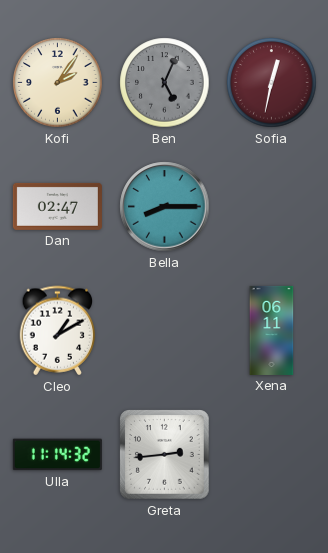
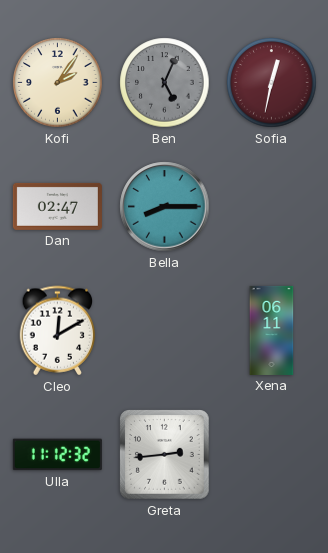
Cleo: 1:10 -> 12:10 (58, 331)
Ulla: 11:14 -> 11:12 (57, 455)
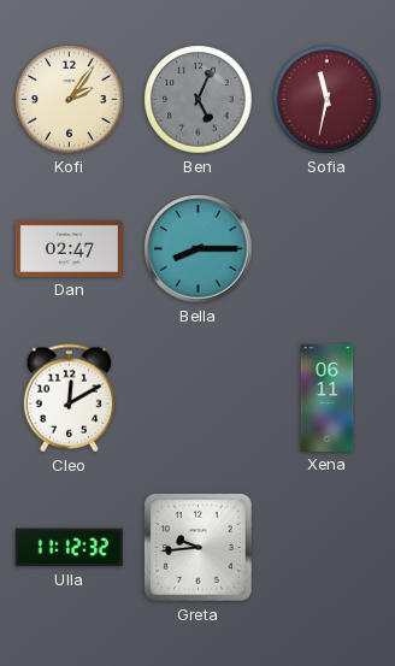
Sofia: 12:32 -> 11:32 (328, 100)
Greta: 2:44 -> 9:44 (199, 548)
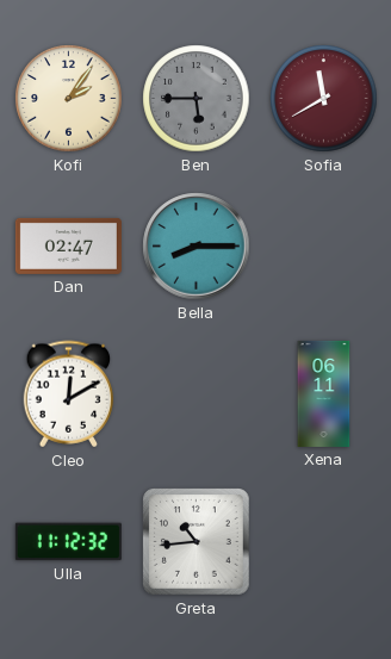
Ben: 5:04 -> 5:45 (197, 99)
Sofia: 11:32 -> 11:40 (324, 99)
Greta: 9:44 -> 10:44 (197, 542)
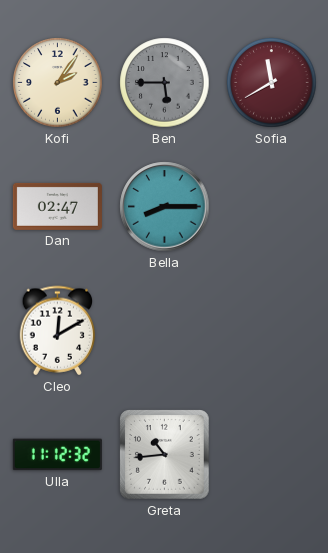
Xena: 06:11 -> none (324, 393)
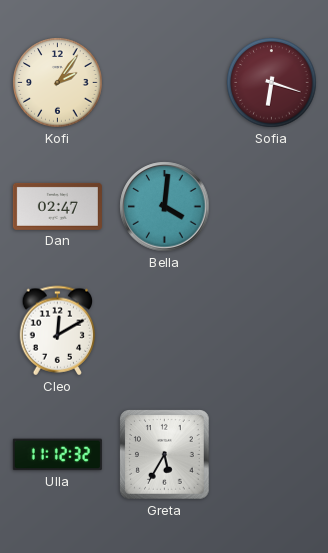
Ben: 5:45 -> none (165, 83)
Sofia: 11:40 -> 6:18 (272, 83)
Bella: 8:15 -> 4:01 (165, 207)
Greta: 10:44 -> 5:35 (165, 455)
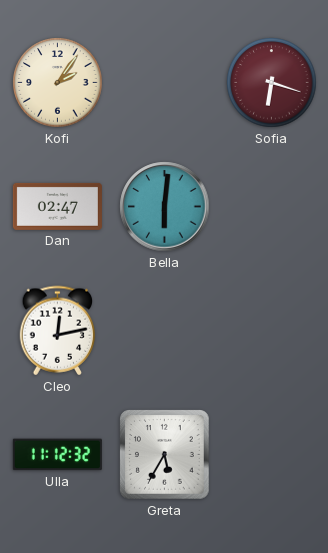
Bella: 4:01 -> 6:01 (165, 207)
Cleo: 12:10 -> 12:13 (58, 331)
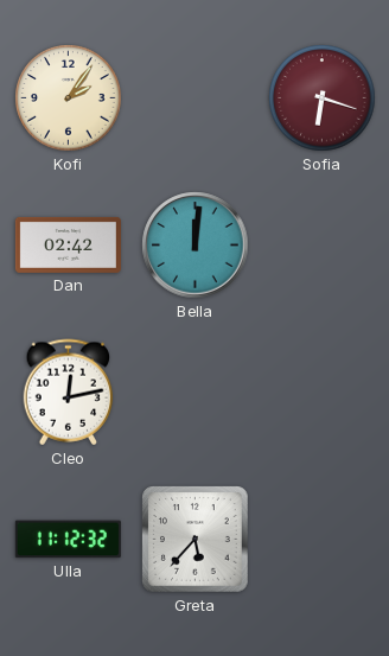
Dan: 02:47 -> 02:42 (68, 244)
Bella: 6:01 -> 12:01 (196, 246)
Greta: 5:35 -> 5:37 (196, 540)
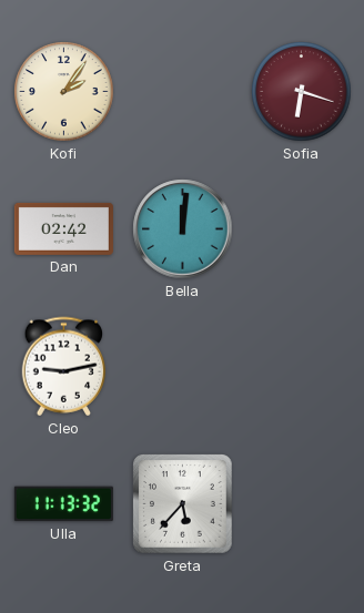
Cleo: 12:13 -> 9:13 (64, 367)
Ulla: 11:12 -> 11:13 (63, 504)
